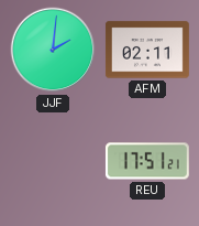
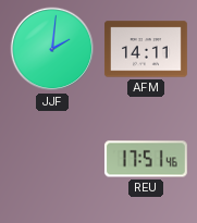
AFM: 02:11 -> 14:11 (146, 49)
REU: 17:51:21 -> 17:51:46 (146, 159)
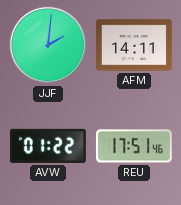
AVW: none -> 01:22 (48, 146)
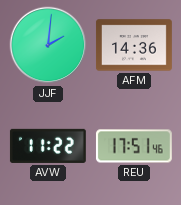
AFM: 14:11 -> 14:36 (134, 45)
AVW: 01:22 -> 11:22 (48, 146)
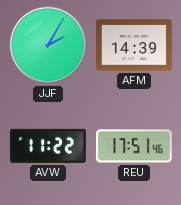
JJF: 2:01 -> 2:05 (48, 45)
AFM: 14:36 -> 14:39 (134, 45)
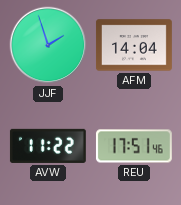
JJF: 2:05 -> 1:57 (48, 45)
AFM: 14:39 -> 14:04 (134, 45)
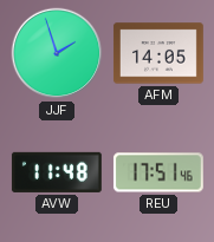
AFM: 14:04 -> 14:05 (158, 53)
AVW: 11:22 -> 11:48 (57, 172)
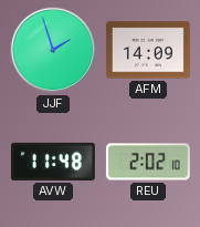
AFM: 14:05 -> 14:09 (148, 50)
REU: 17:51 -> 2:02 (148, 162)
